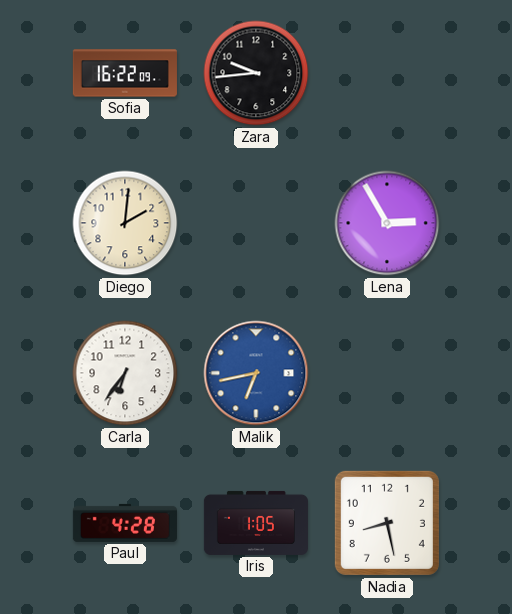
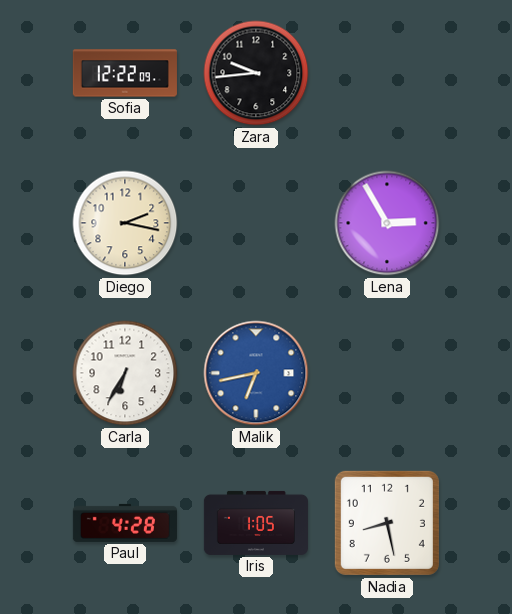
Sofia: 16:22 -> 12:22 (125, 73)
Diego: 2:01 -> 2:17 (125, 223)
Carla: 6:36 -> 6:35 (125, 373)
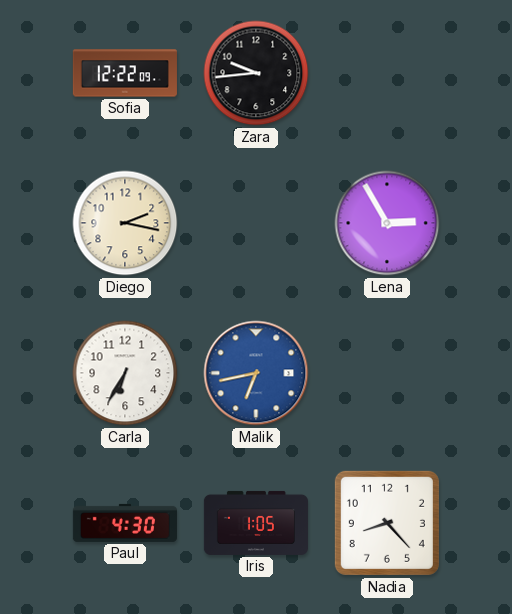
Paul: 4:28 -> 4:30 (125, 523)
Nadia: 8:28 -> 8:23 (387, 523)
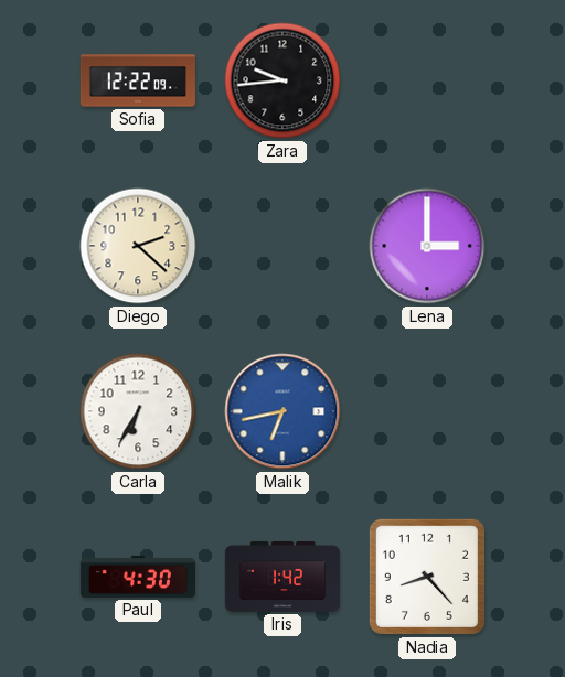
Diego: 2:17 -> 2:22 (138, 246)
Lena: 2:55 -> 3:00 (427, 246)
Iris: 1:05 -> 1:42 (282, 577)
